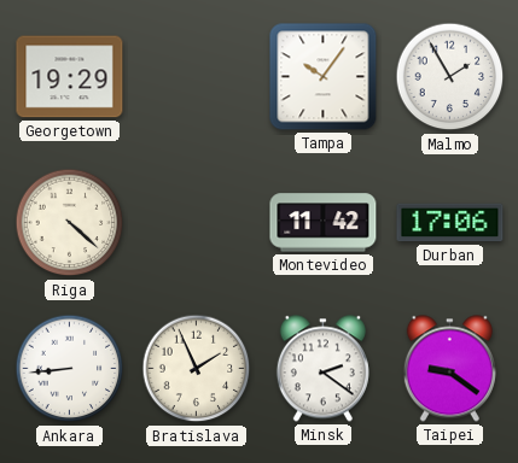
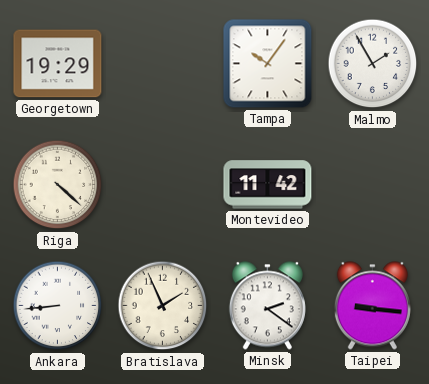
Durban: 17:06 -> none (450, 223)
Taipei: 9:21 -> 9:16 (372, 306)
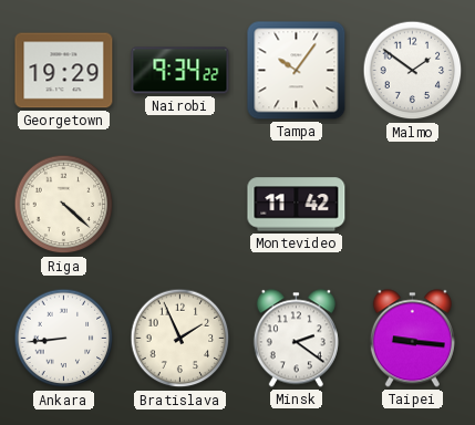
Nairobi: none -> 9:34 (180, 71)
Malmo: 1:55 -> 1:51 (413, 71)
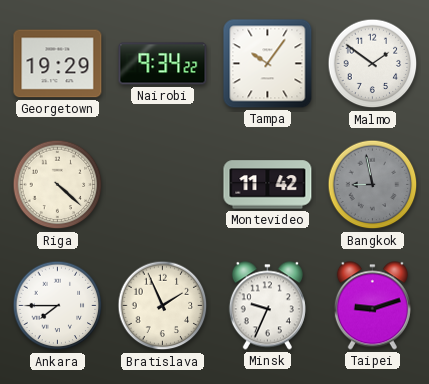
Bangkok: none -> 8:58 (373, 185)
Ankara: 8:44 -> 7:45 (58, 306)
Minsk: 2:21 -> 9:34 (267, 306)
Taipei: 9:16 -> 9:12 (372, 306)
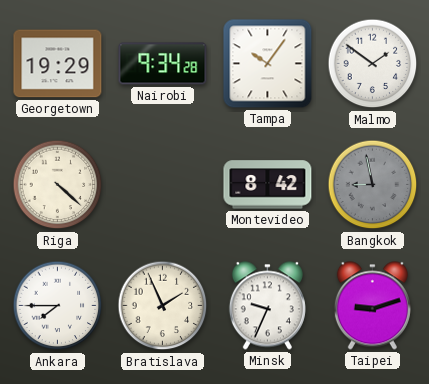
Nairobi: 9:34:22 -> 9:34:28 (163, 64)
Montevideo: 11:42 -> 8:42 (268, 185)
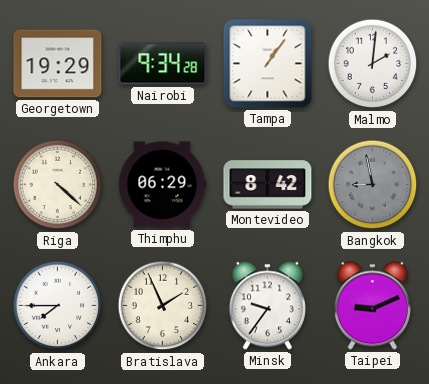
Tampa: 10:06 -> 1:06 (268, 64)
Malmo: 1:51 -> 2:01 (373, 64)
Thimphu: none -> 06:29 (162, 185)
Minsk: 9:34 -> 9:36 (267, 306)
Taipei: 9:12 -> 9:11 (372, 306)
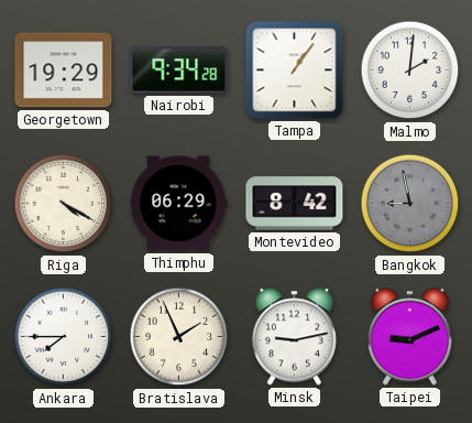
Riga: 4:22 -> 4:20 (64, 204)
Minsk: 9:36 -> 9:13 (294, 337)
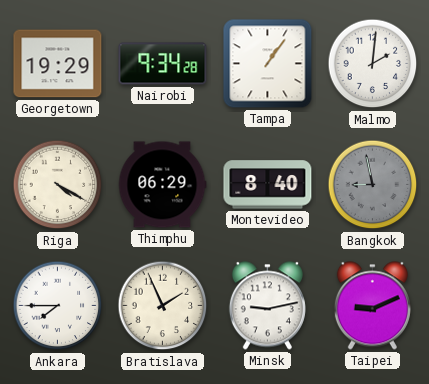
Montevideo: 8:42 -> 8:40 (268, 185)
